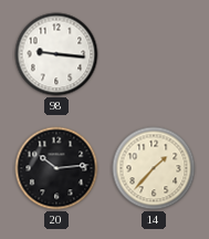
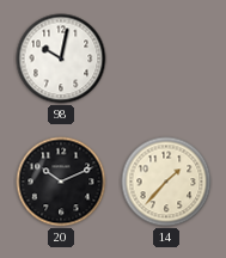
98: 9:16 -> 10:02 (61, 59)
20: 10:14 -> 10:11 (61, 182)
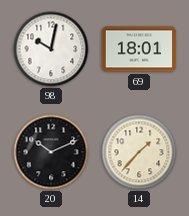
69: none -> 18:01 (139, 49)
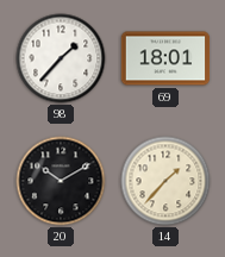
98: 10:02 -> 1:37 (61, 58)
20: 10:11 -> 10:10 (61, 181)
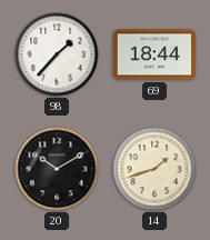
69: 18:01 -> 18:44 (154, 54)
14: 1:37 -> 1:42 (154, 169)
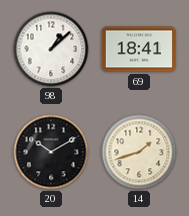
98: 1:37 -> 1:08 (51, 49)
69: 18:44 -> 18:41 (139, 49)
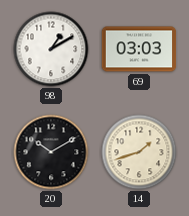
98: 1:08 -> 1:10 (51, 49)
69: 18:41 -> 03:03 (139, 49)
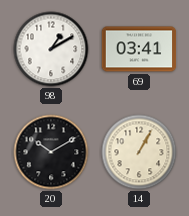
69: 03:03 -> 03:41 (139, 49)
14: 1:42 -> 1:05 (139, 152)
